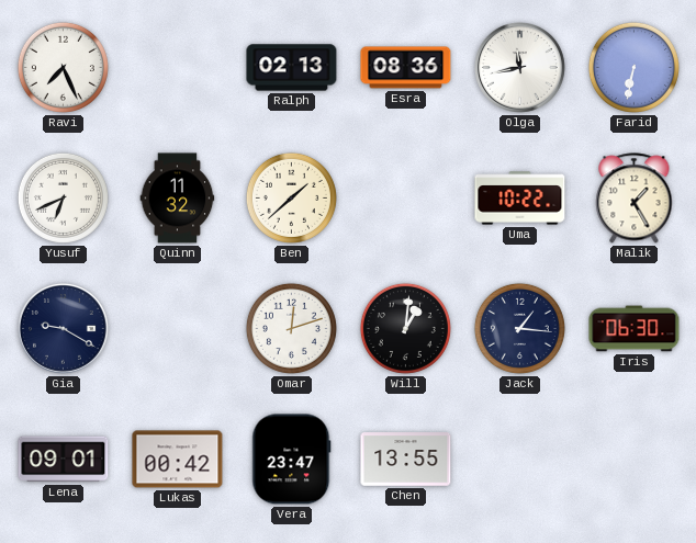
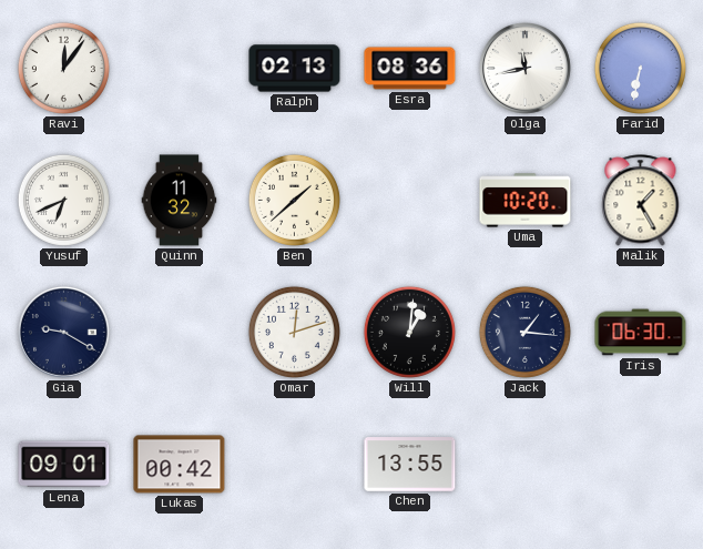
Ravi: 7:26 -> 12:06 (63, 68)
Uma: 10:22 -> 10:20 (526, 201)
Vera: 23:47 -> none (292, 460)
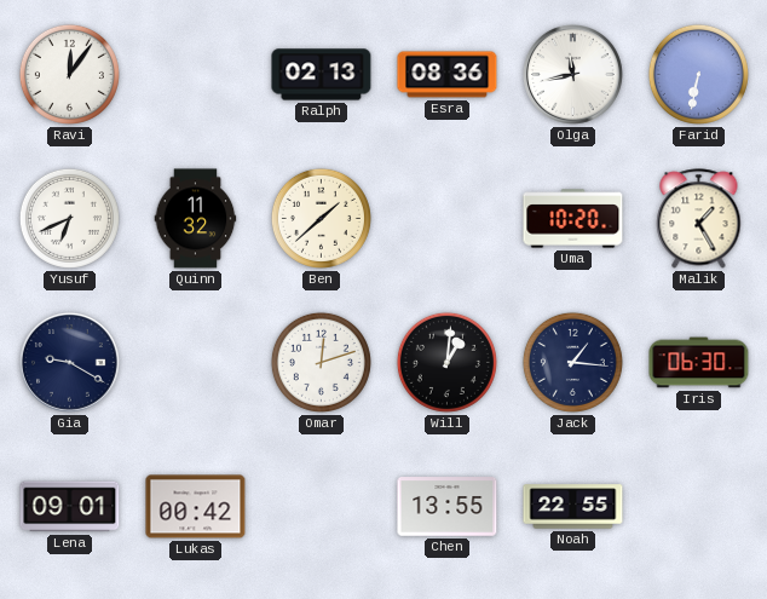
Noah: none -> 22:55 (573, 507)
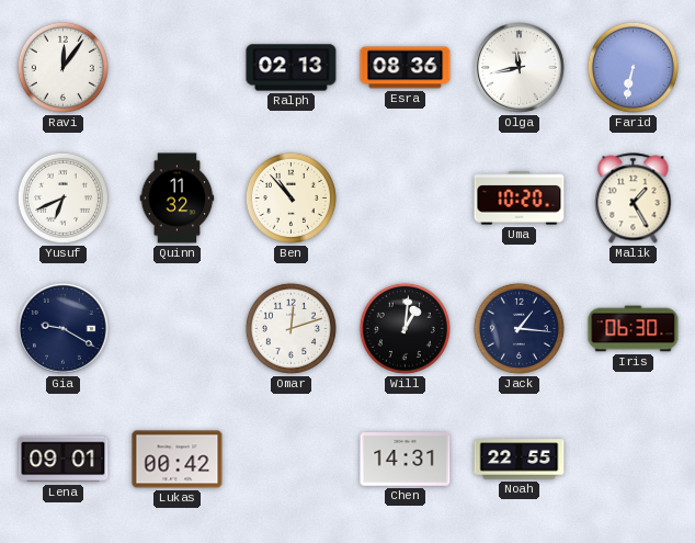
Ben: 1:38 -> 10:53 (290, 197)
Chen: 13:55 -> 14:31 (406, 460)
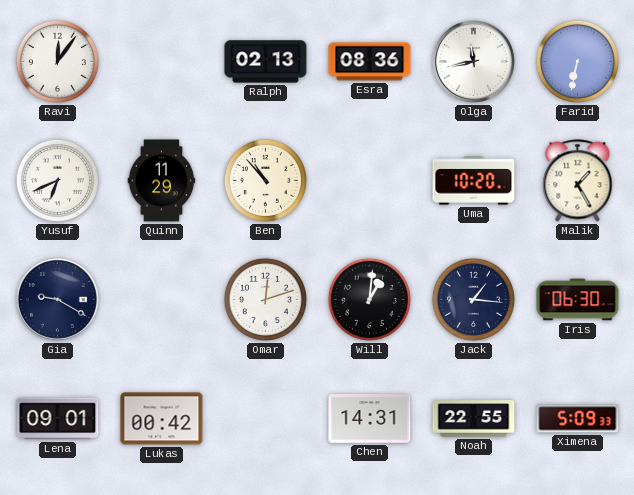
Quinn: 11:32 -> 11:29 (162, 181)
Ximena: none -> 5:09 (578, 419)
